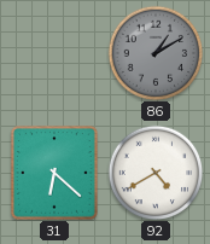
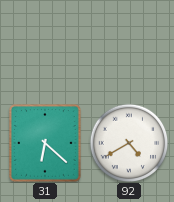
86: 1:10 -> none (156, 53)
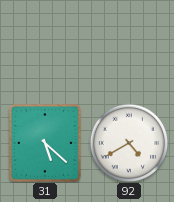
31: 6:22 -> 5:22 (46, 143)
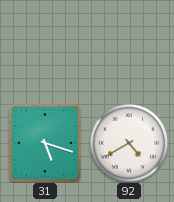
31: 5:22 -> 5:18 (46, 143)
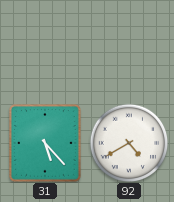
31: 5:18 -> 5:23 (46, 143)
